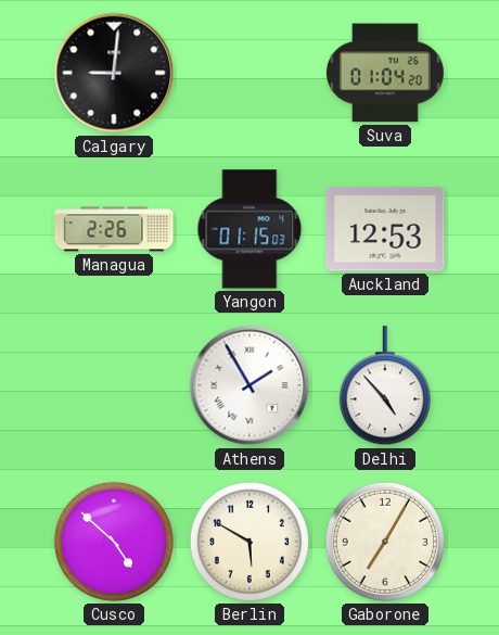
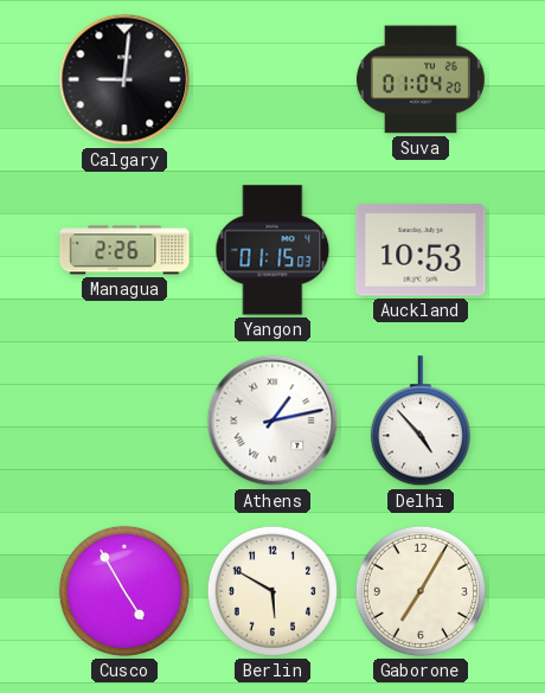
Auckland: 12:53 -> 10:53 (421, 250)
Athens: 1:55 -> 1:13 (272, 421)
Cusco: 4:52 -> 4:55 (124, 591)
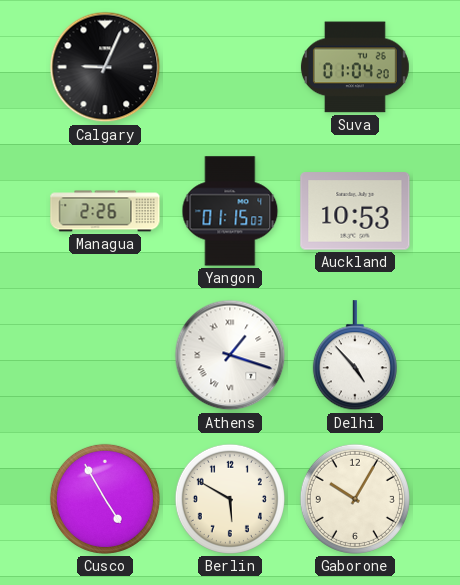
Calgary: 9:01 -> 9:04 (105, 67)
Athens: 1:13 -> 1:18 (230, 355)
Gaborone: 7:05 -> 10:05 (355, 499)
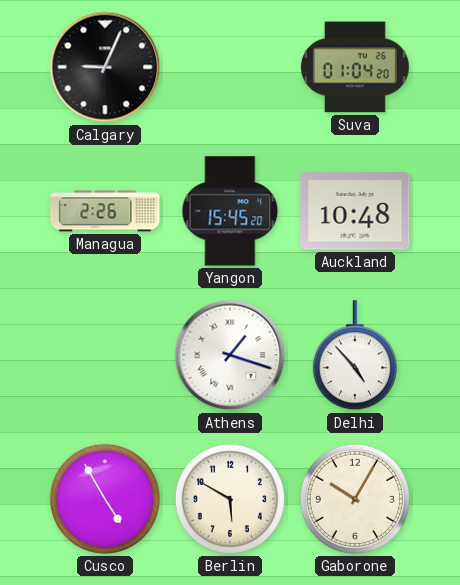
Yangon: 01:15 -> 15:45 (230, 211)
Auckland: 10:53 -> 10:48 (355, 211)
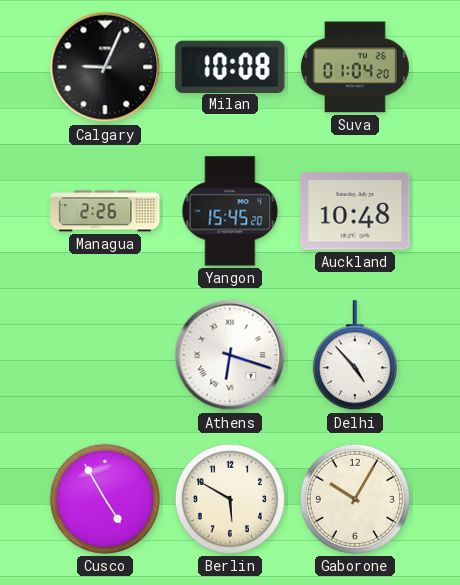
Milan: none -> 10:08 (230, 66)
Athens: 1:18 -> 6:18 (230, 355)
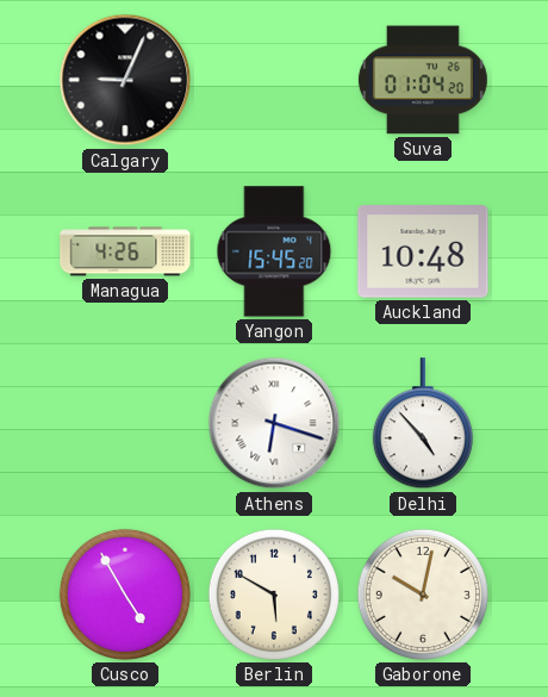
Milan: 10:08 -> none (230, 66)
Managua: 2:26 -> 4:26 (125, 251)
Gaborone: 10:05 -> 10:02 (423, 595)
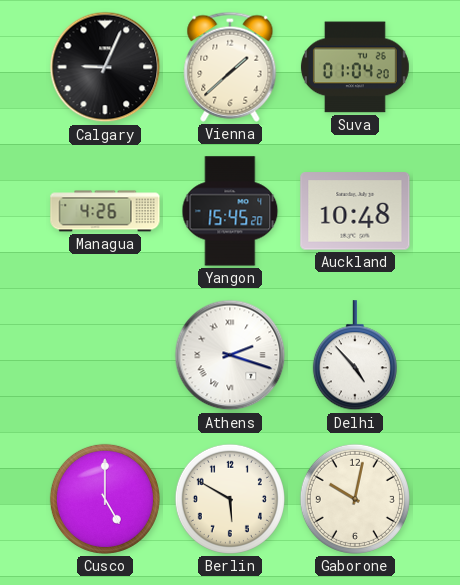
Vienna: none -> 1:38 (230, 67)
Athens: 6:18 -> 2:18 (230, 355)
Cusco: 4:55 -> 5:00 (105, 499)
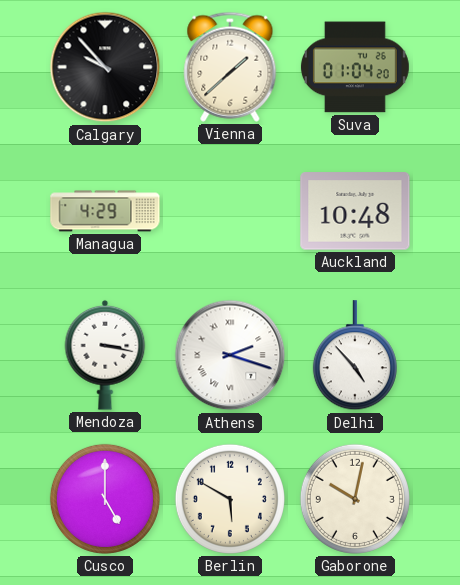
Calgary: 9:04 -> 9:53 (105, 67)
Managua: 4:26 -> 4:29 (105, 211)
Yangon: 15:45 -> none (230, 211)
Mendoza: none -> 3:17 (105, 355)
